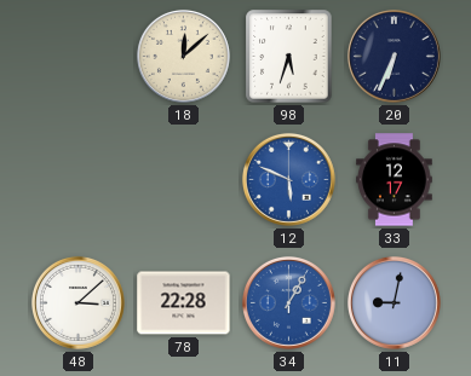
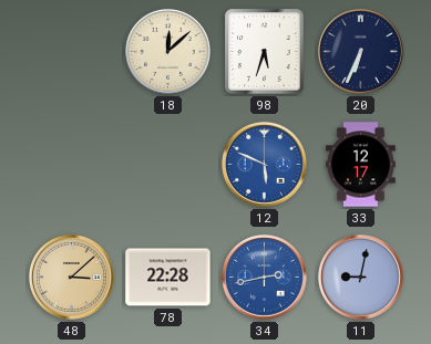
48 dial: white -> champagne (71, 277)
34: 1:05 -> 2:43 (264, 277)
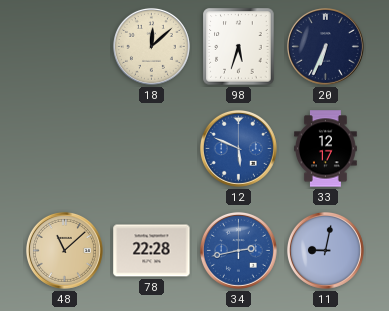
48: 3:08 -> 11:08 (64, 250)
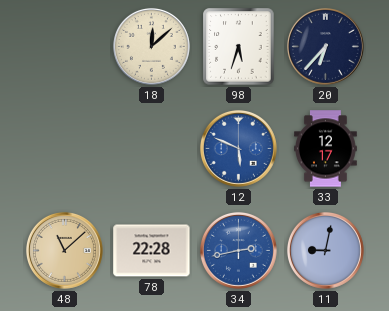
20: 6:34 -> 6:37 (325, 46)
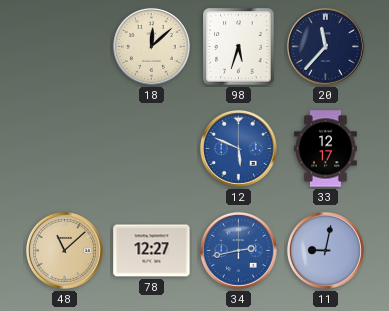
20: 6:37 -> 11:37 (325, 46)
78: 22:28 -> 12:27 (152, 251)
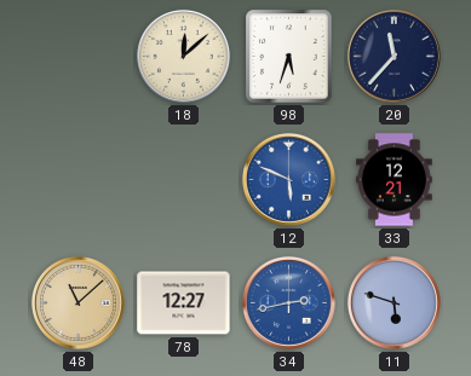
33: 12:17 -> 12:21 (395, 180)
11: 9:02 -> 5:48 (394, 302)
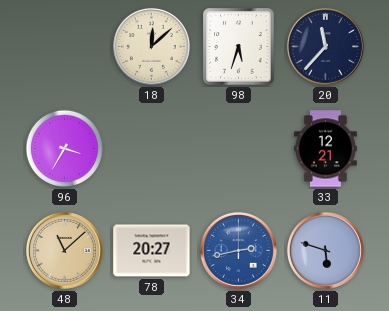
96: none -> 3:35 (65, 149)
12: 5:49 -> none (288, 179)
78: 12:27 -> 20:27 (152, 251)
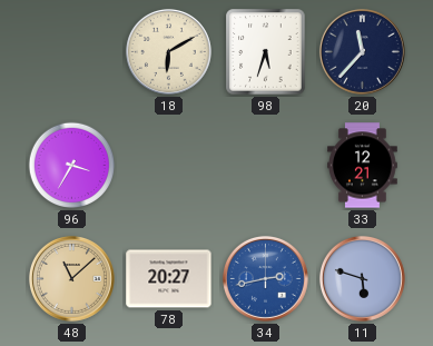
18: 12:08 -> 6:10 (168, 51)
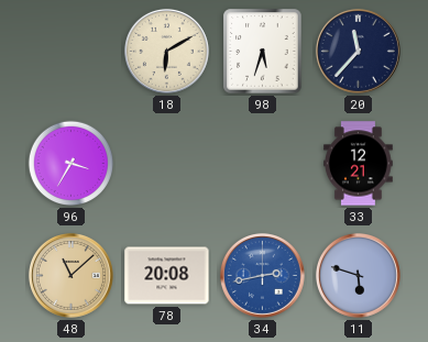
78: 20:27 -> 20:08 (167, 276)
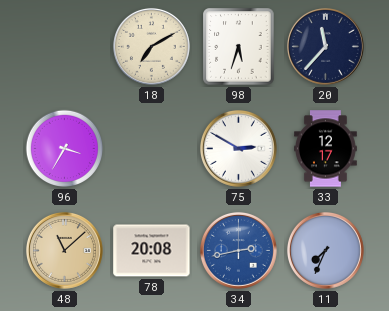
18: 6:10 -> 7:10 (151, 46)
75: none -> 2:50 (238, 148)
33: 12:21 -> 12:17 (326, 149)
11: 5:48 -> 7:34 (325, 250)
